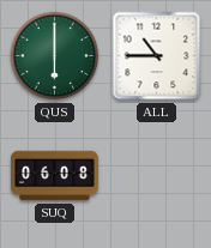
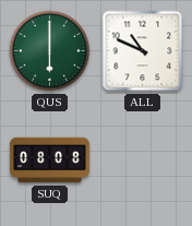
ALL: 10:45 -> 10:49 (143, 51)
SUQ: 06:08 -> 08:08 (50, 160)
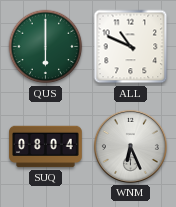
SUQ: 08:08 -> 08:04 (46, 147)
WNM: none -> 6:26 (130, 146)
